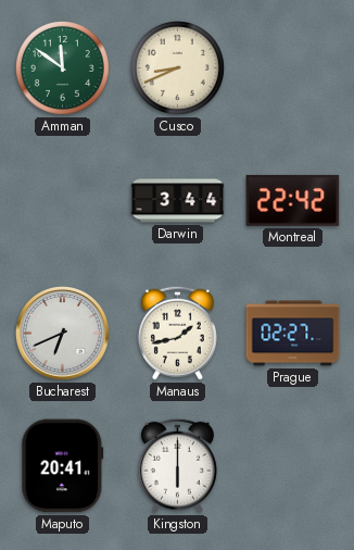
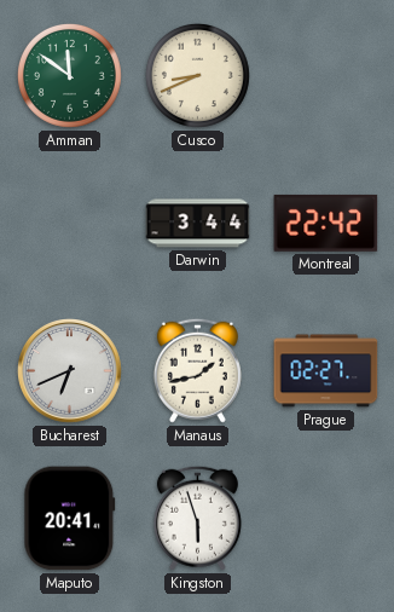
Kingston: 6:00 -> 5:57 (197, 518)
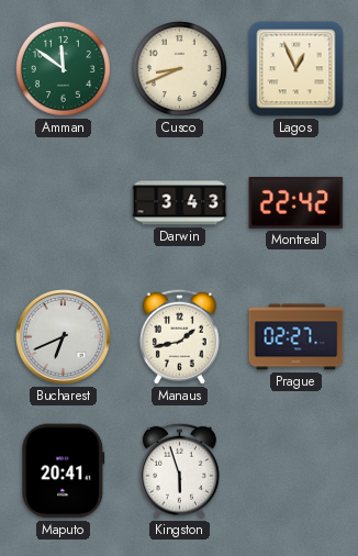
Lagos: none -> 12:56 (297, 69)
Darwin: 3:44 -> 3:43 (180, 203)
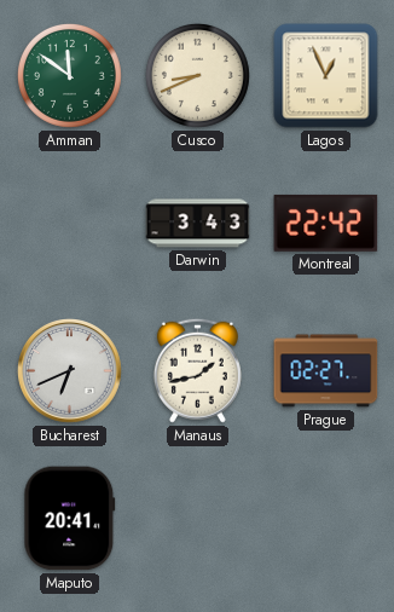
Kingston: 5:57 -> none (179, 470)
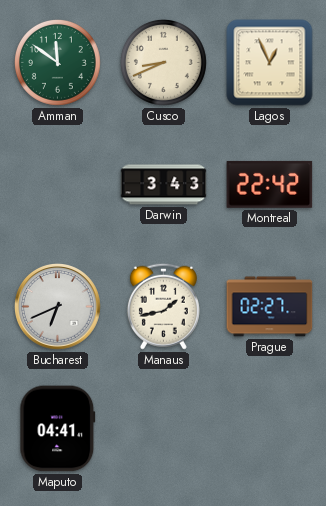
Maputo: 20:41 -> 04:41 (58, 429)
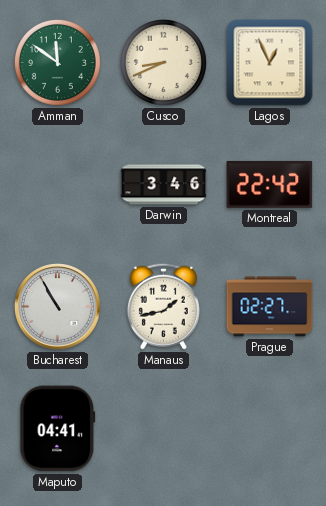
Darwin: 3:43 -> 3:46 (164, 185)
Bucharest: 6:41 -> 10:55 (58, 307)
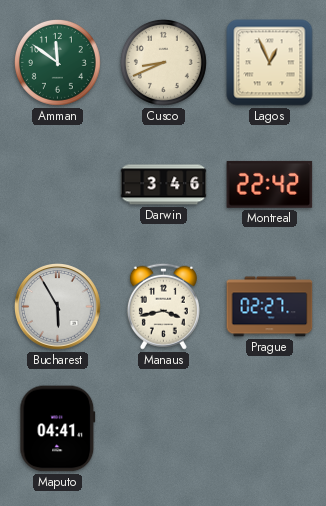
Bucharest: 10:55 -> 5:55 (58, 307)
Manaus: 1:43 -> 3:43 (163, 306)
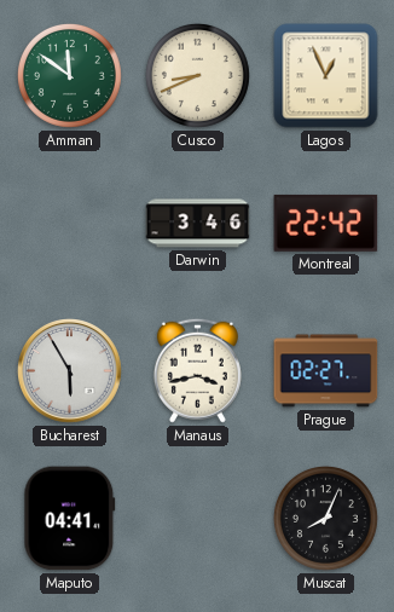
Muscat: none -> 8:04 (325, 518)
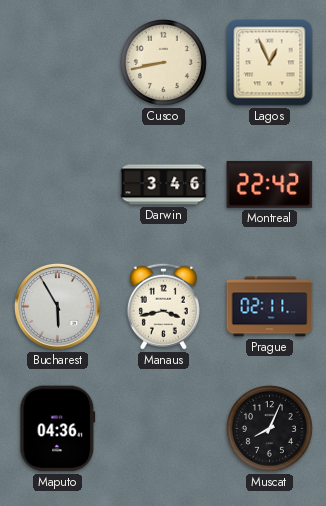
Amman: 11:51 -> none (69, 75)
Cusco: 8:41 -> 8:43 (163, 62)
Prague: 02:27 -> 02:11 (270, 307)
Maputo: 04:41 -> 04:36 (58, 429)
